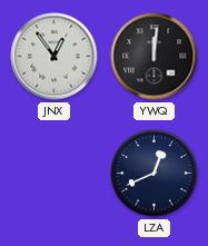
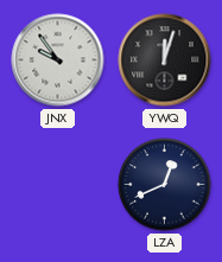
JNX: 12:54 -> 9:54 (58, 60)
YWQ: 12:01 -> 12:03 (165, 60)
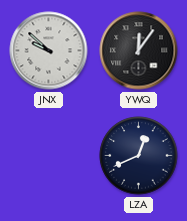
JNX: 9:54 -> 9:52 (49, 51)
YWQ: 12:03 -> 12:06 (139, 51)
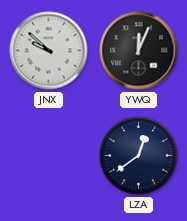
YWQ: 12:06 -> 12:04 (139, 51)
LZA: 12:41 -> 12:39 (139, 156)
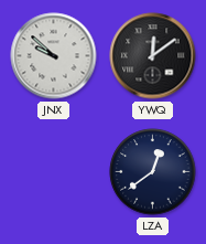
YWQ: 12:04 -> 12:09 (153, 56)
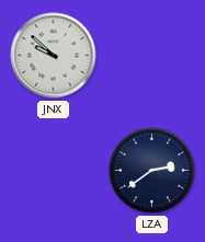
YWQ: 12:09 -> none (153, 56)
LZA: 12:39 -> 2:39 (152, 171)
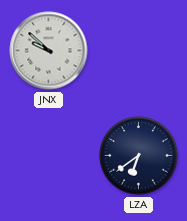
LZA: 2:39 -> 6:39 (139, 156)
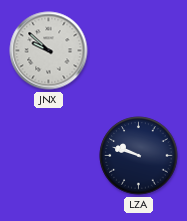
LZA: 6:39 -> 9:48 (139, 156)
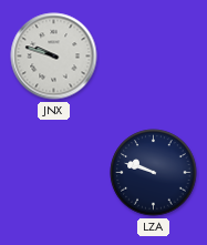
JNX: 9:52 -> 9:48 (54, 57)
